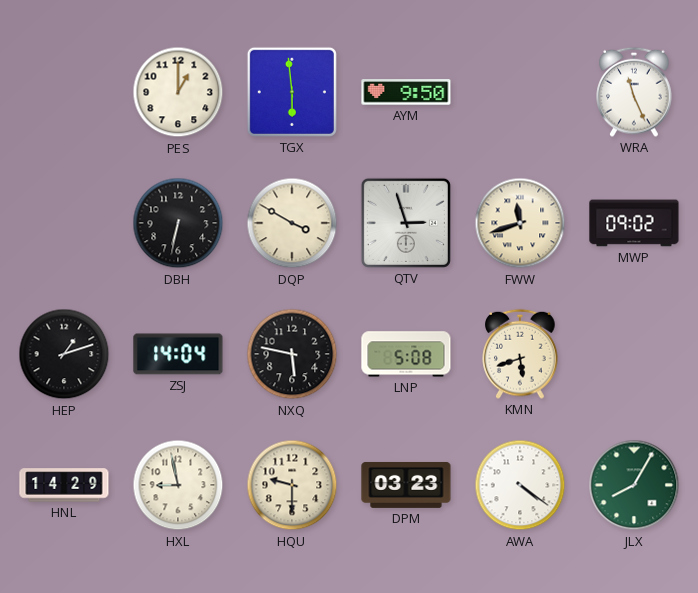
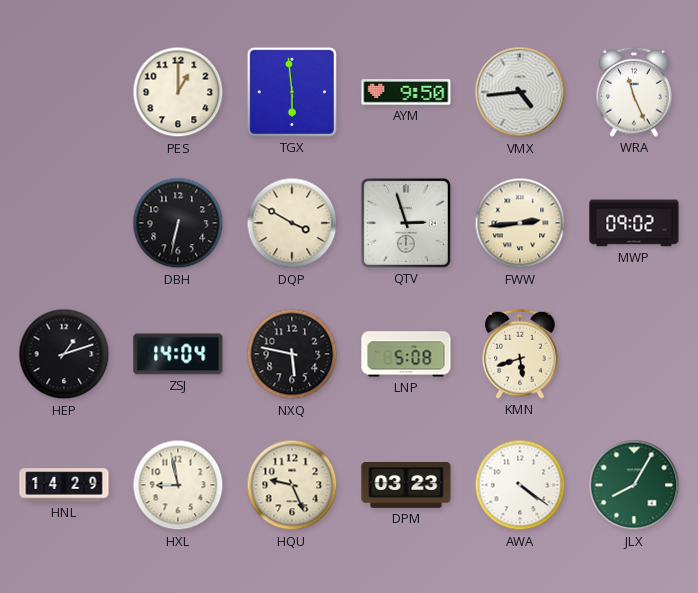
VMX: none -> 4:44 (520, 92)
FWW: 11:42 -> 2:44 (520, 223)
HQU: 9:30 -> 9:26 (292, 485)
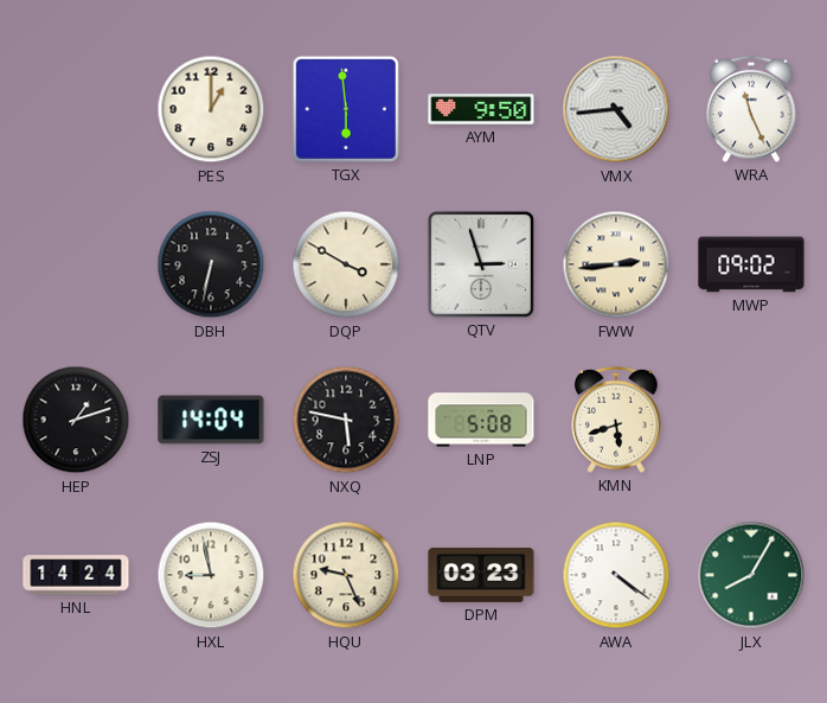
HNL: 14:29 -> 14:24 (76, 575)
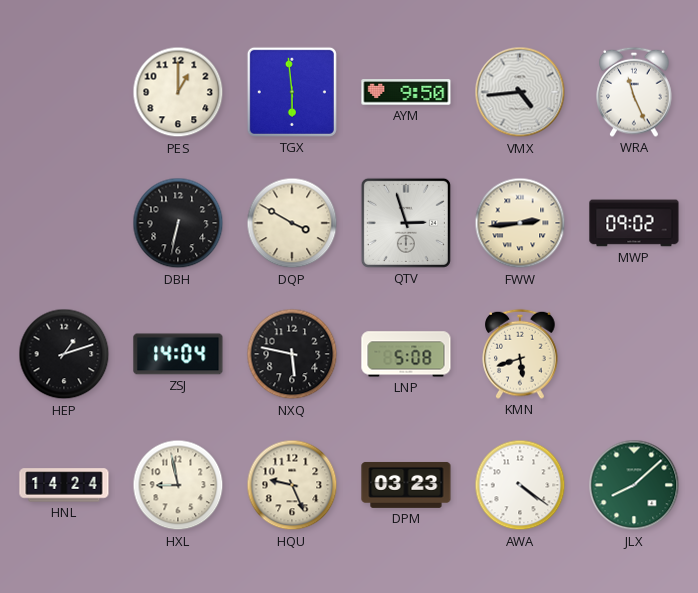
JLX: 8:05 -> 8:08 (634, 485)
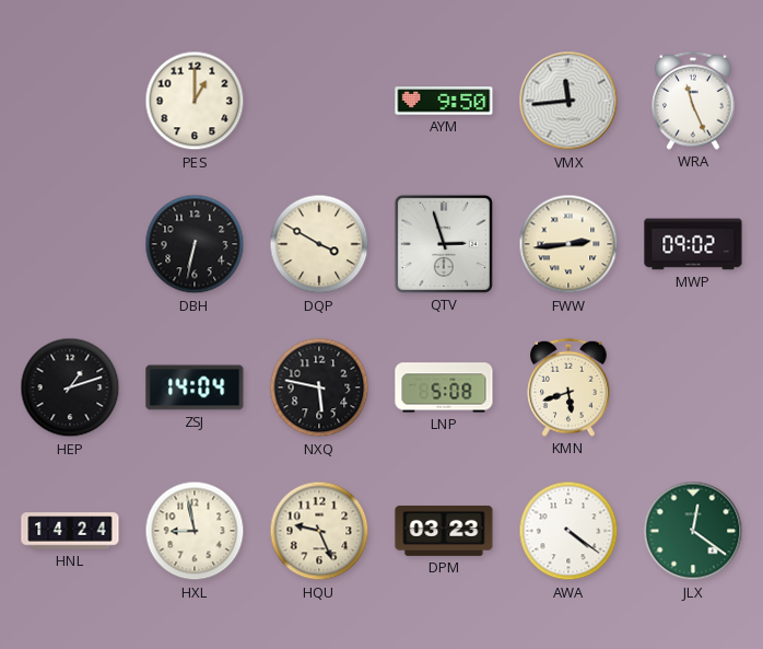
TGX: 5:59 -> none (292, 92)
VMX: 4:44 -> 11:44 (568, 101)
JLX: 8:08 -> 12:21 (693, 531)
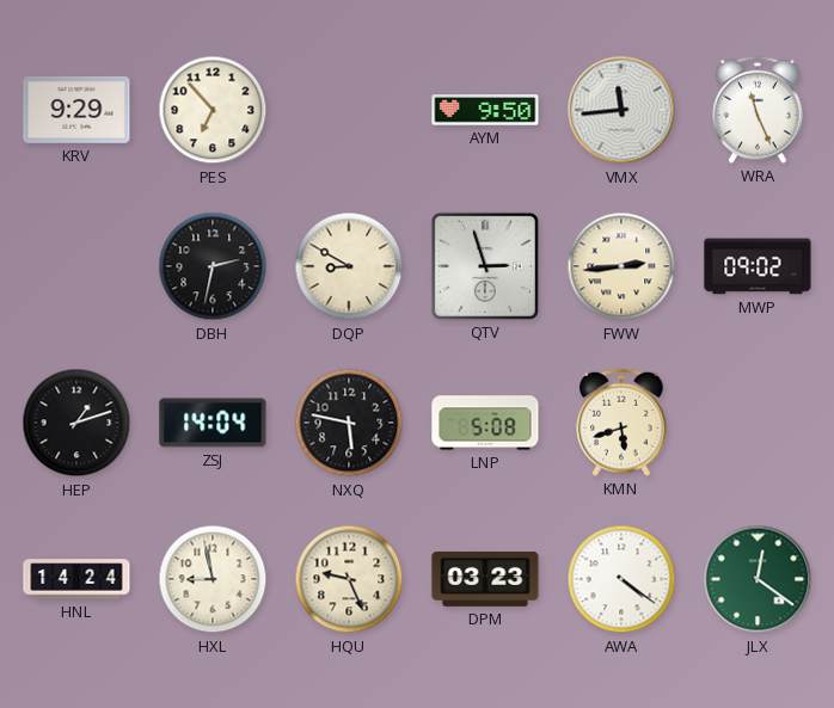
KRV: none -> 9:29 (76, 110)
PES: 1:00 -> 6:53 (213, 110)
DBH: 6:32 -> 2:32 (213, 266)
DQP: 3:50 -> 8:50 (349, 266)
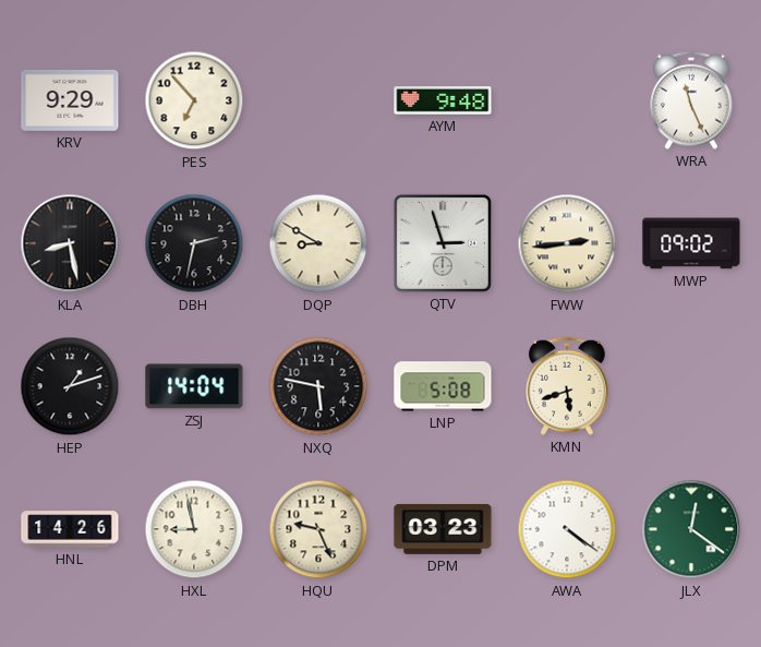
AYM: 9:50 -> 9:48 (443, 100)
VMX: 11:44 -> none (621, 110)
KLA: none -> 8:28 (70, 243)
HNL: 14:24 -> 14:26 (70, 529)
